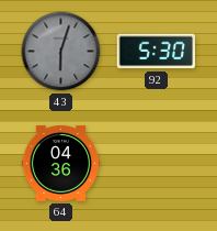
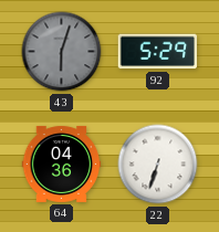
92: 5:30 -> 5:29 (157, 52)
22: none -> 6:33 (158, 165)
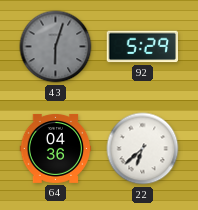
22: 6:33 -> 6:38 (143, 149)
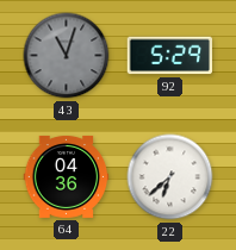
43: 6:03 -> 11:03 (67, 56)
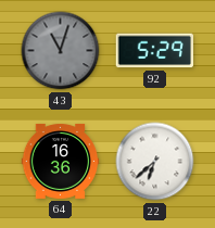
64: 04:36 -> 16:36 (61, 161)
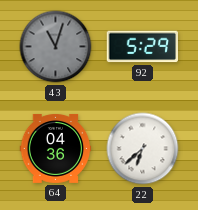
64: 16:36 -> 04:36 (56, 148)
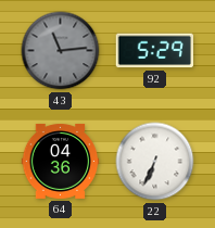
43: 11:03 -> 11:14 (61, 51)
22: 6:38 -> 6:34 (155, 162)
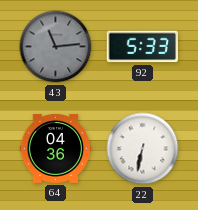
92: 5:29 -> 5:33 (142, 47)
22: 6:34 -> 6:32 (143, 149)
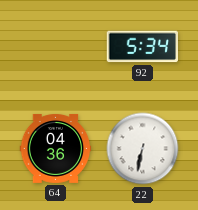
43: 11:14 -> none (56, 47)
92: 5:33 -> 5:34 (142, 47)
